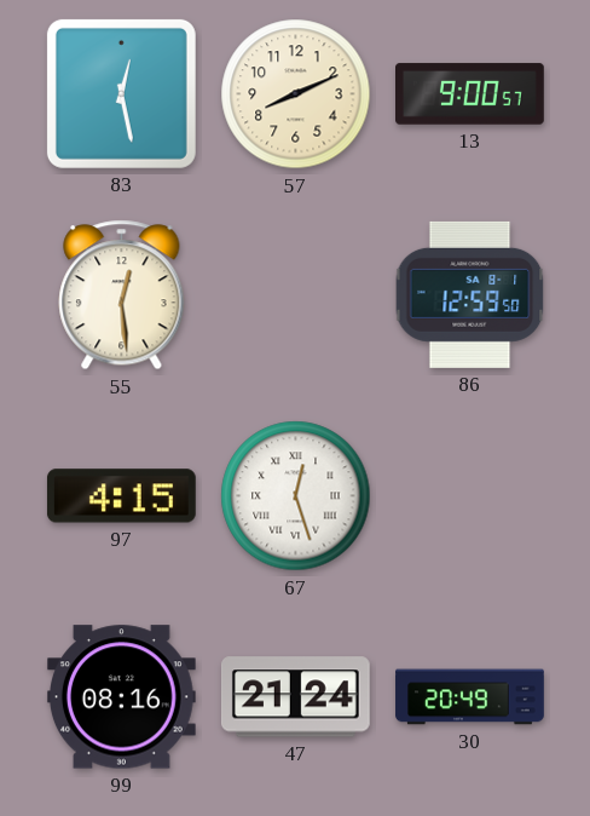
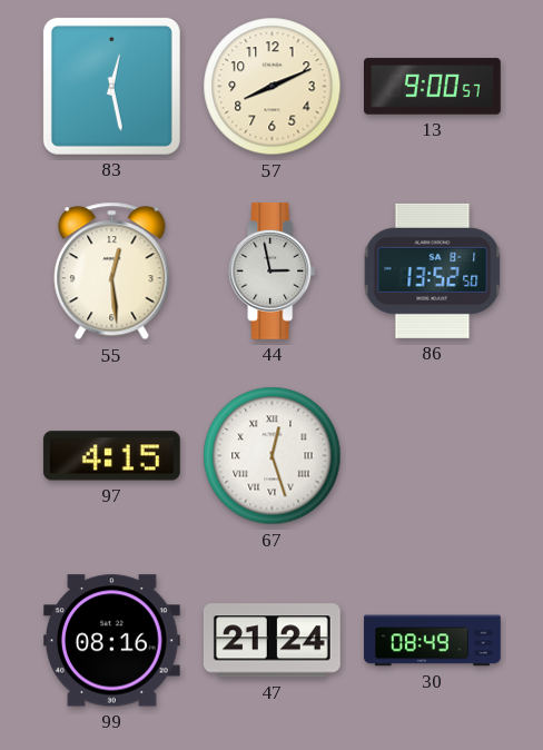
44: none -> 2:58 (273, 270)
86: 12:59 -> 13:52 (433, 270)
30: 20:49 -> 08:49 (433, 641)
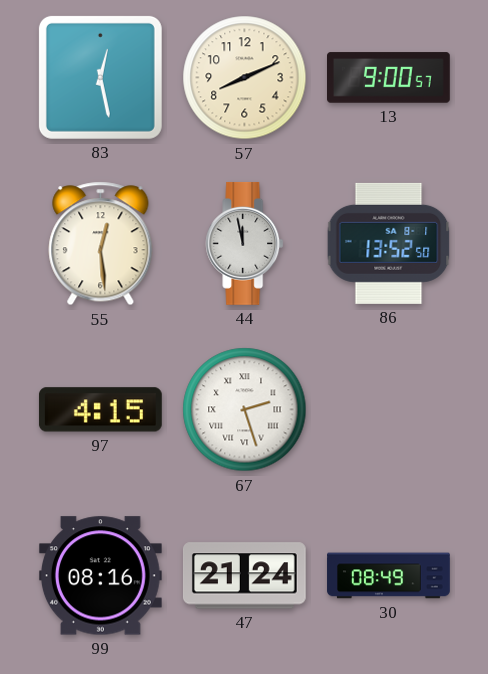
44: 2:58 -> 11:58 (245, 243)
67: 12:27 -> 2:27 (245, 410)
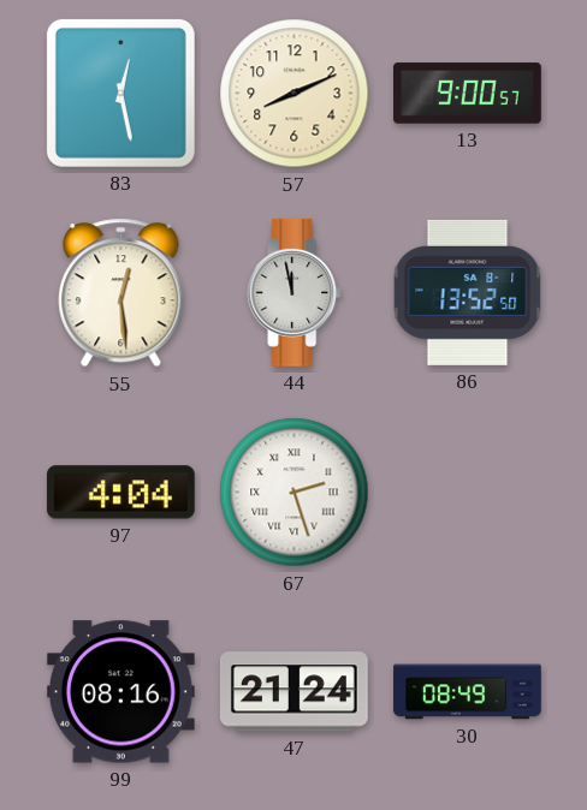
97: 4:15 -> 4:04 (120, 493)
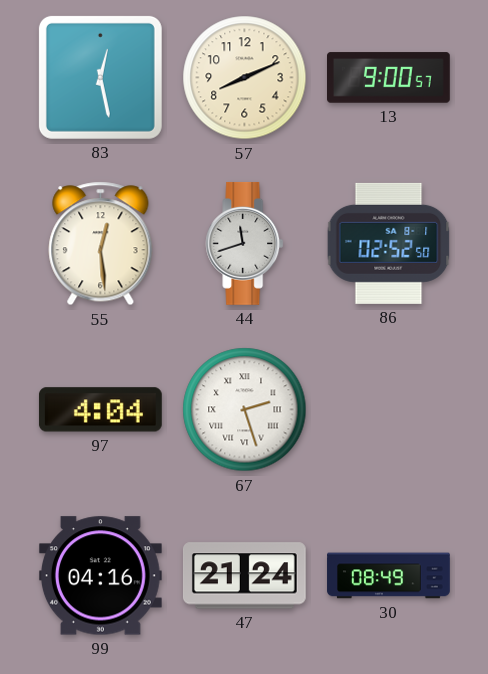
44: 11:58 -> 11:42 (245, 243)
86: 13:52 -> 02:52 (389, 243)
99: 08:16 -> 04:16 (100, 576)
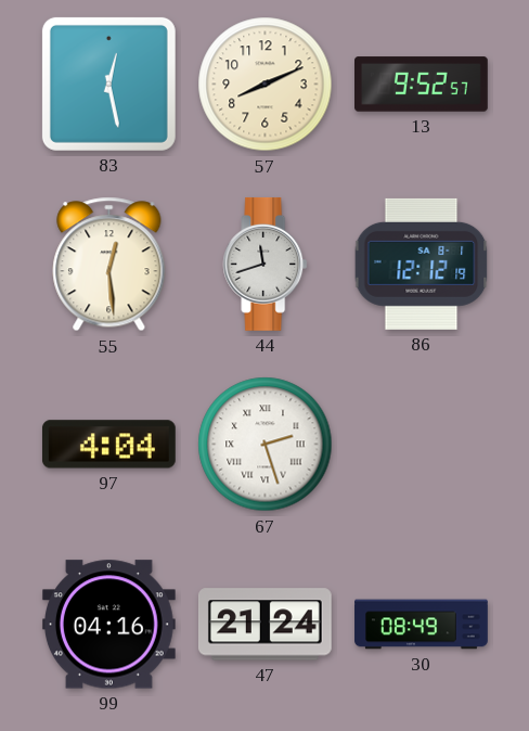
13: 9:00 -> 9:52 (422, 85)
86: 02:52 -> 12:12 (422, 264)
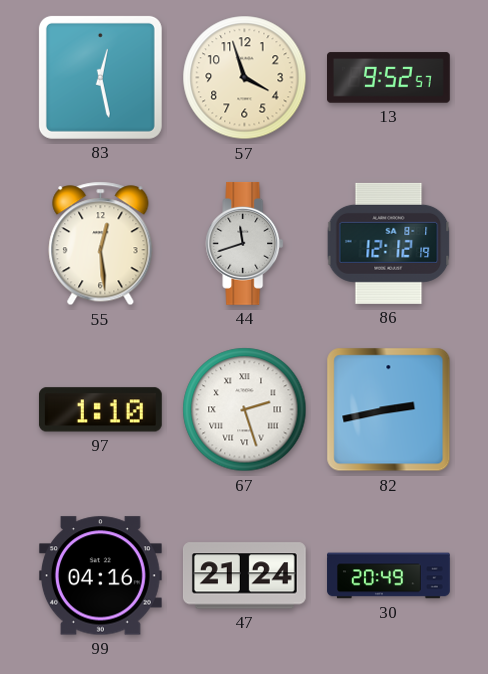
57: 8:11 -> 3:57 (245, 78)
97: 4:04 -> 1:10 (100, 410)
82: none -> 2:43 (389, 410)
30: 08:49 -> 20:49 (389, 576)
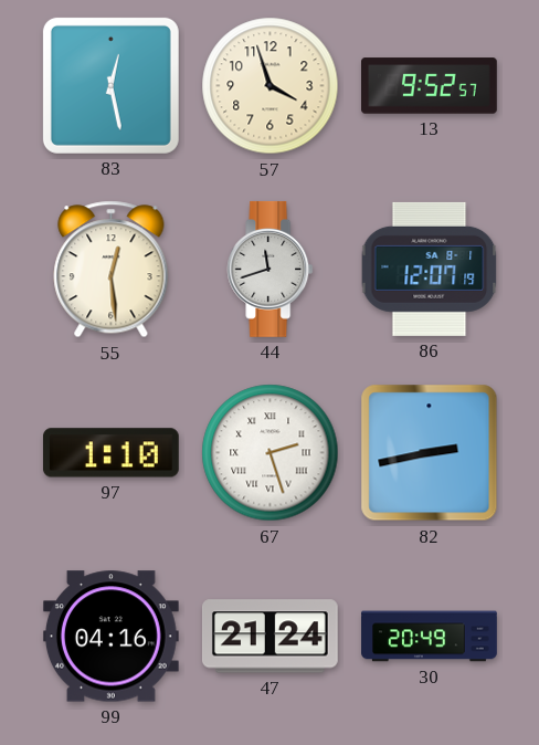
86: 12:12 -> 12:07 (430, 269)
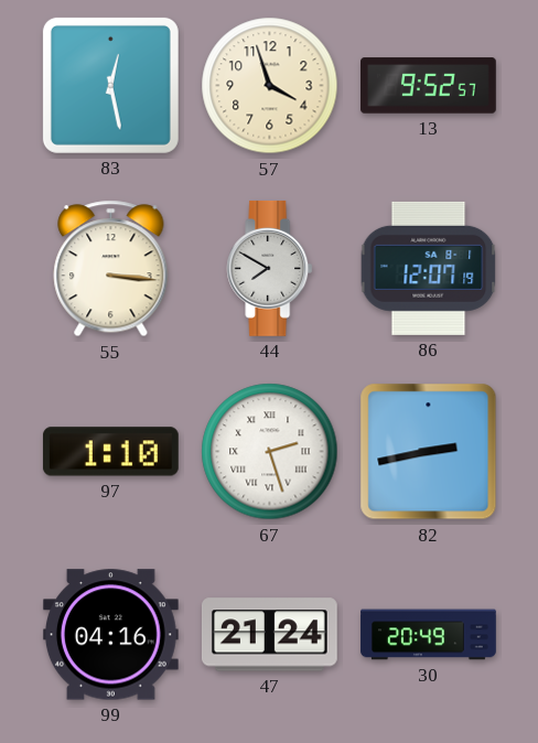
55: 12:29 -> 3:16 (111, 269)
44: 11:42 -> 7:50 (270, 268)
